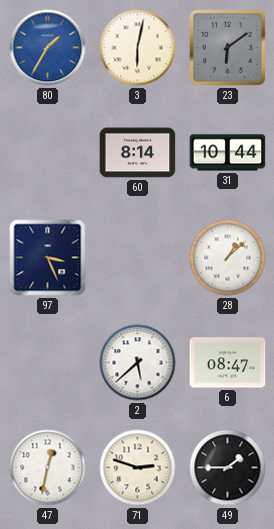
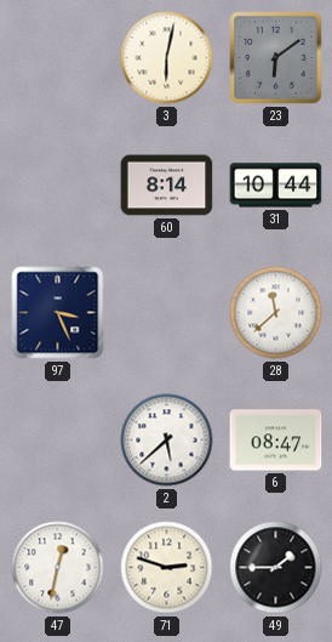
80: 1:35 -> none (48, 48)
28: 1:08 -> 11:38 (276, 313)
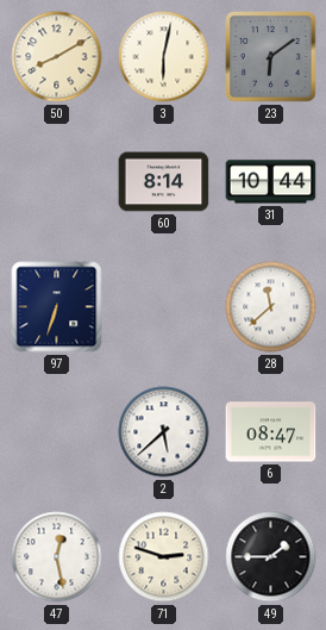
50: none -> 8:10 (57, 57)
97: 3:26 -> 6:33 (57, 307)
47: 12:32 -> 12:28 (57, 557)
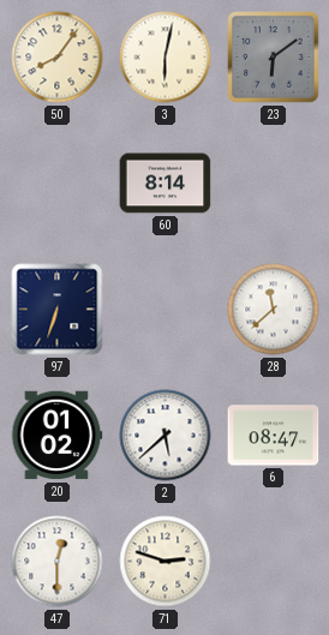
50: 8:10 -> 8:06 (58, 58)
31: 10:44 -> none (271, 182)
20: none -> 01:02 (56, 436)
47: 12:28 -> 12:30 (58, 562)
49: 1:45 -> none (271, 557)
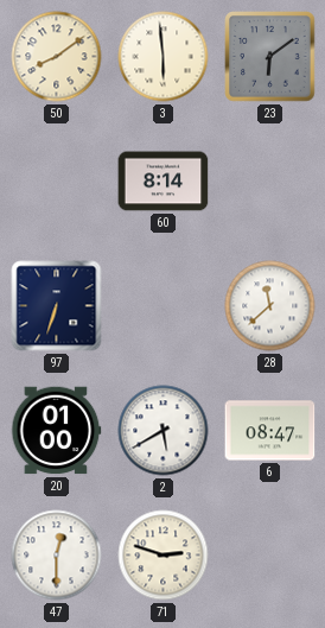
50: 8:06 -> 8:09 (57, 57)
3: 6:02 -> 5:59 (164, 57)
20: 01:02 -> 01:00 (56, 431)
2: 5:38 -> 5:40 (164, 431)
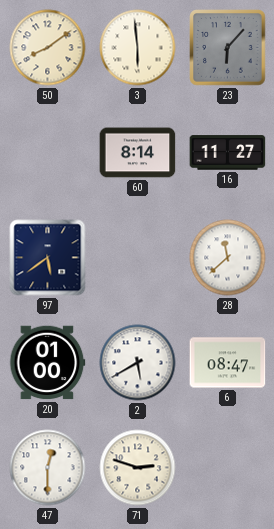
23: 6:09 -> 6:07 (228, 48)
16: none -> 11:27 (228, 153)
97: 6:33 -> 5:39 (48, 258)
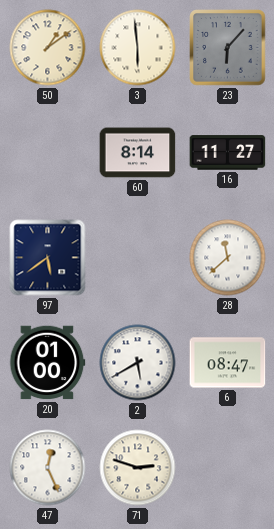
50: 8:09 -> 1:09 (48, 48)
47: 12:30 -> 12:26 (48, 468)
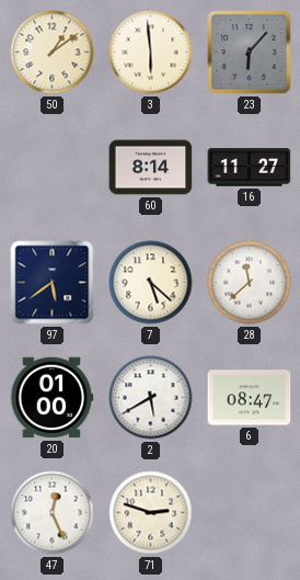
7: none -> 5:22 (151, 283)
